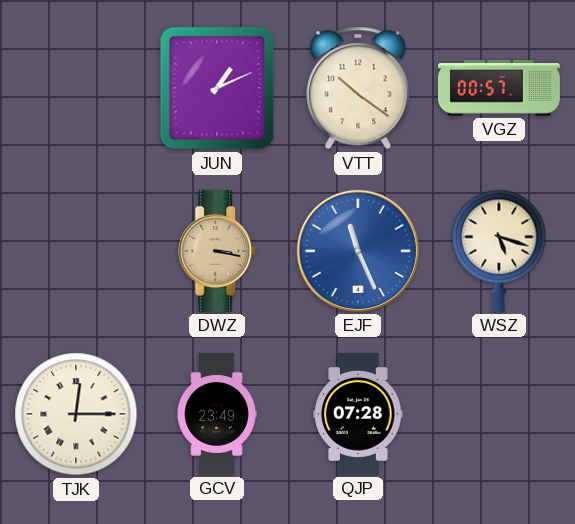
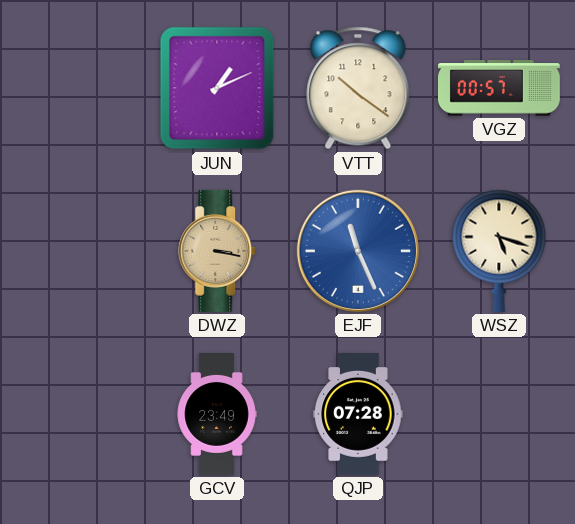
TJK: 12:15 -> none (76, 414)
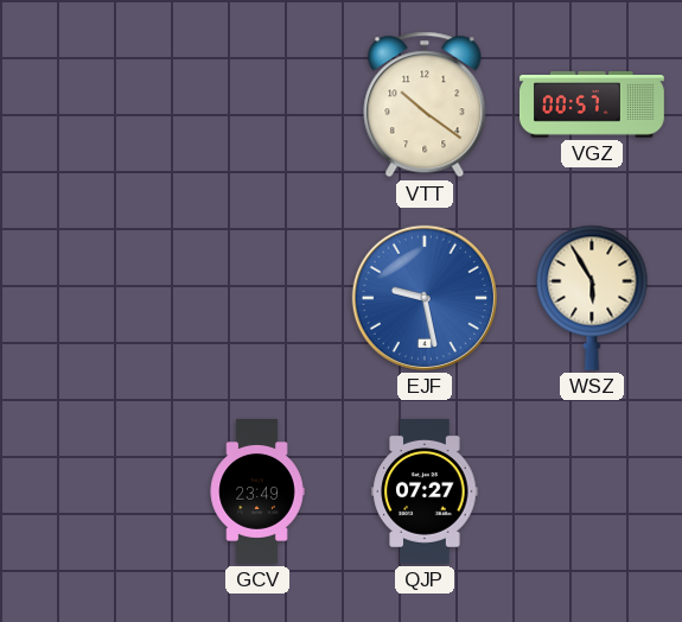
JUN: 1:11 -> none (217, 88)
DWZ: 3:17 -> none (218, 251)
EJF: 11:26 -> 9:28 (425, 298)
WSZ: 5:18 -> 5:55 (592, 298)
QJP: 07:28 -> 07:27 (425, 491)
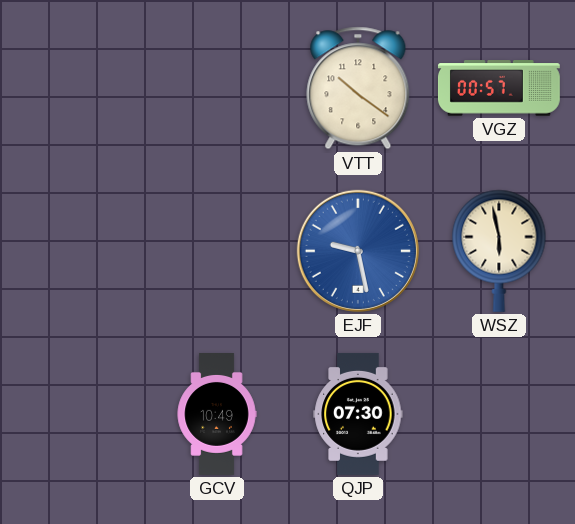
WSZ: 5:55 -> 5:58 (499, 251)
GCV: 23:49 -> 10:49 (217, 415)
QJP: 07:27 -> 07:30 (358, 414)
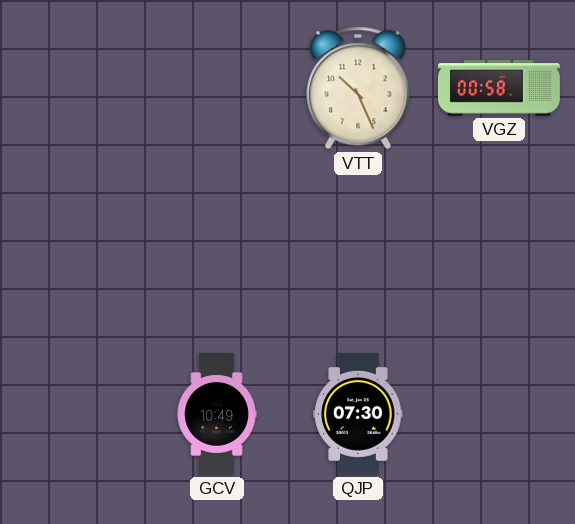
VTT: 10:21 -> 10:26 (358, 88)
VGZ: 00:57 -> 00:58 (499, 88)
EJF: 9:28 -> none (358, 251)
WSZ: 5:58 -> none (499, 251)
